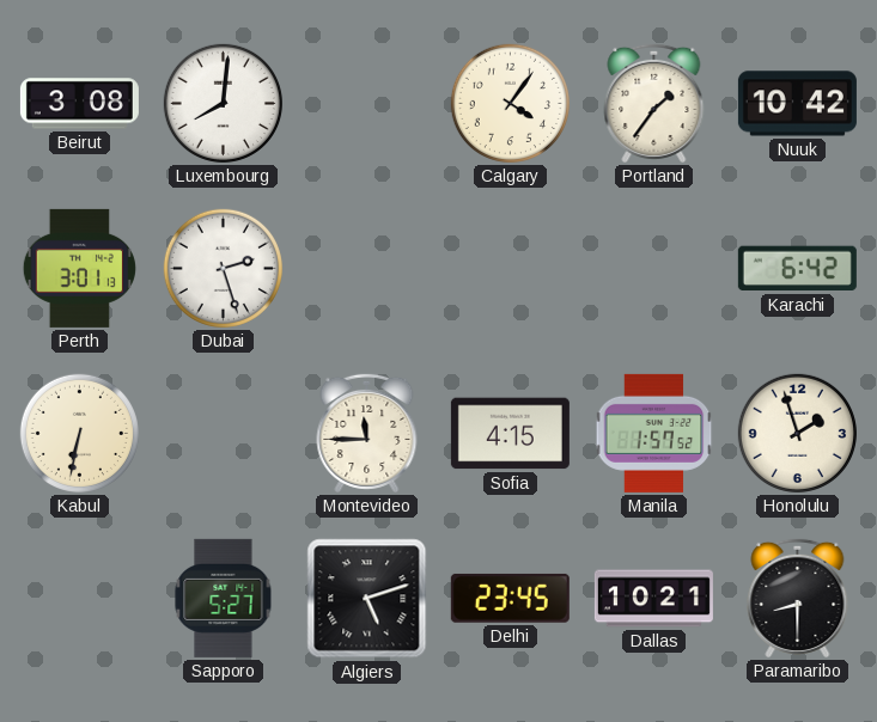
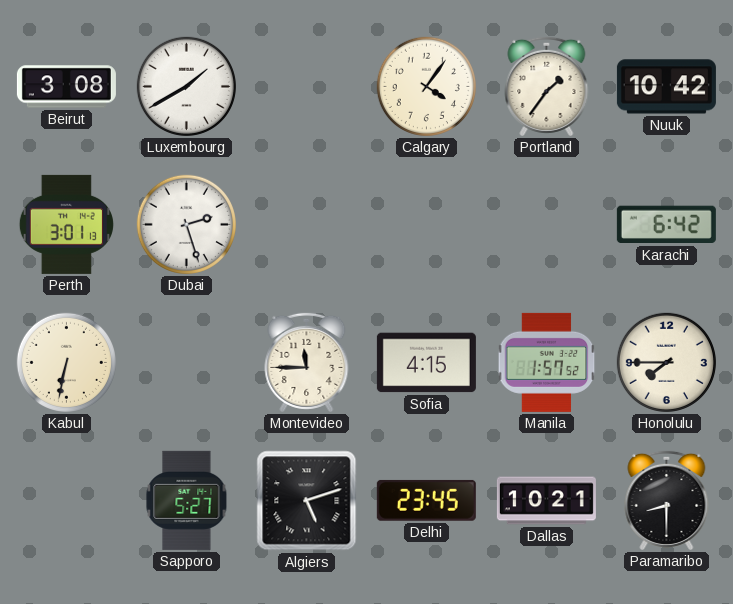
Luxembourg: 8:01 -> 1:40 (186, 86)
Honolulu: 1:57 -> 7:45 (666, 362)
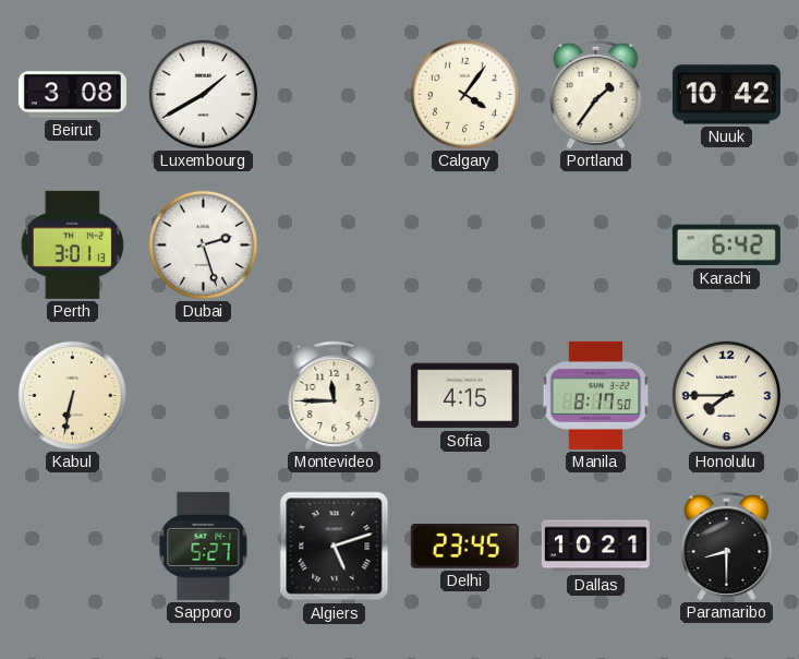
Manila: 1:57 -> 8:17 (596, 395)
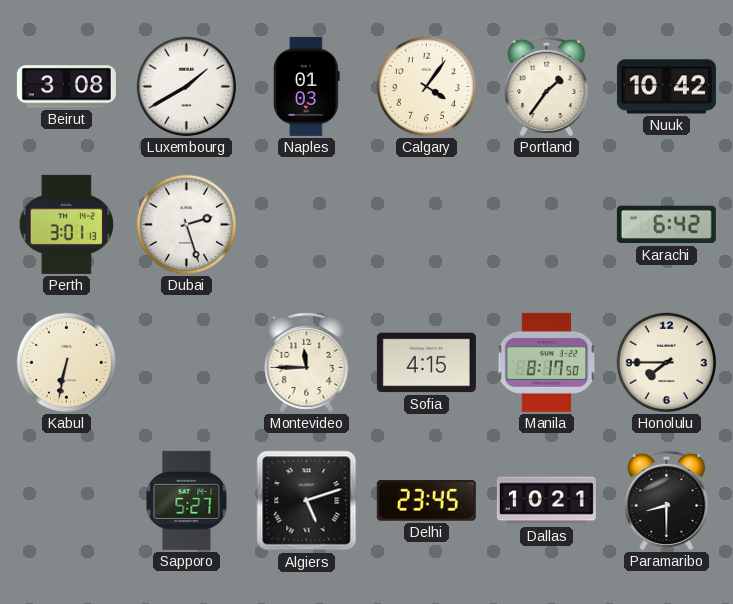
Naples: none -> 01:03 (306, 86)
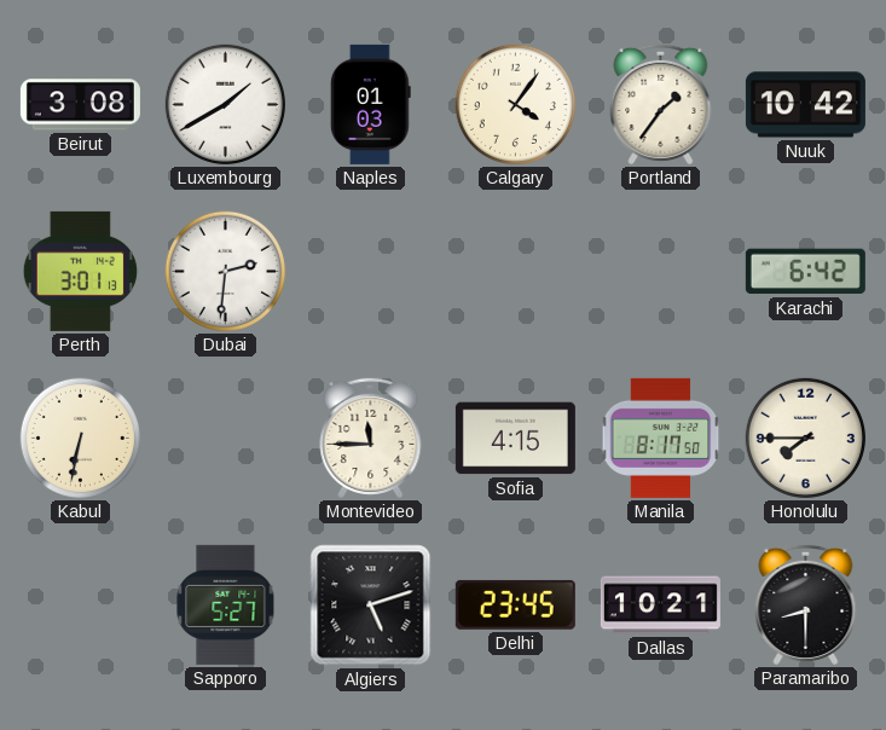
Dubai: 2:27 -> 2:31 (225, 271)
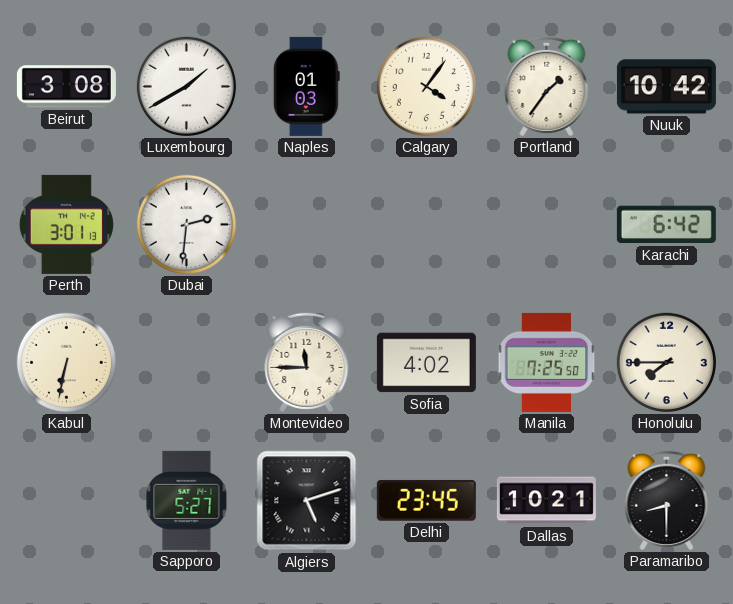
Sofia: 4:15 -> 4:02 (426, 363)
Manila: 8:17 -> 7:25 (547, 362)
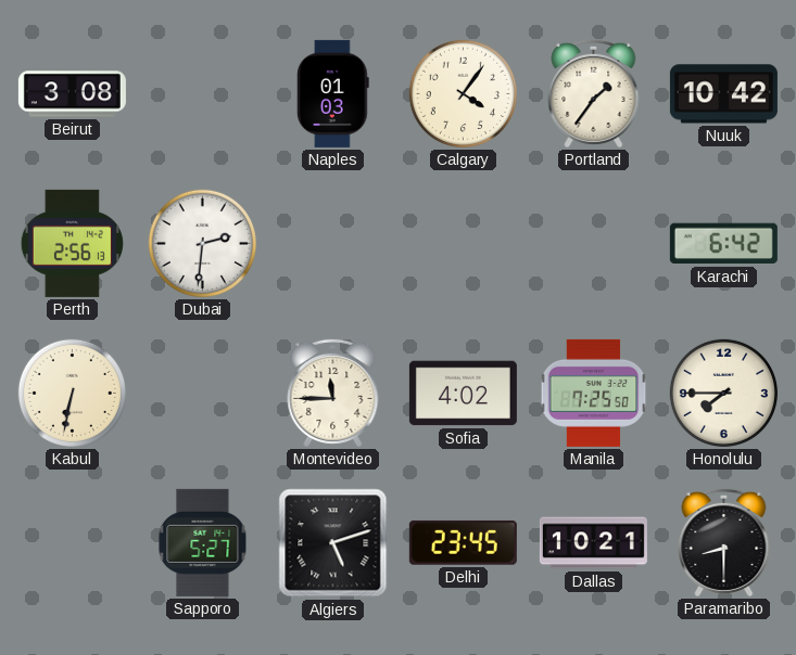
Luxembourg: 1:40 -> none (186, 86)
Perth: 3:01 -> 2:56 (72, 243)
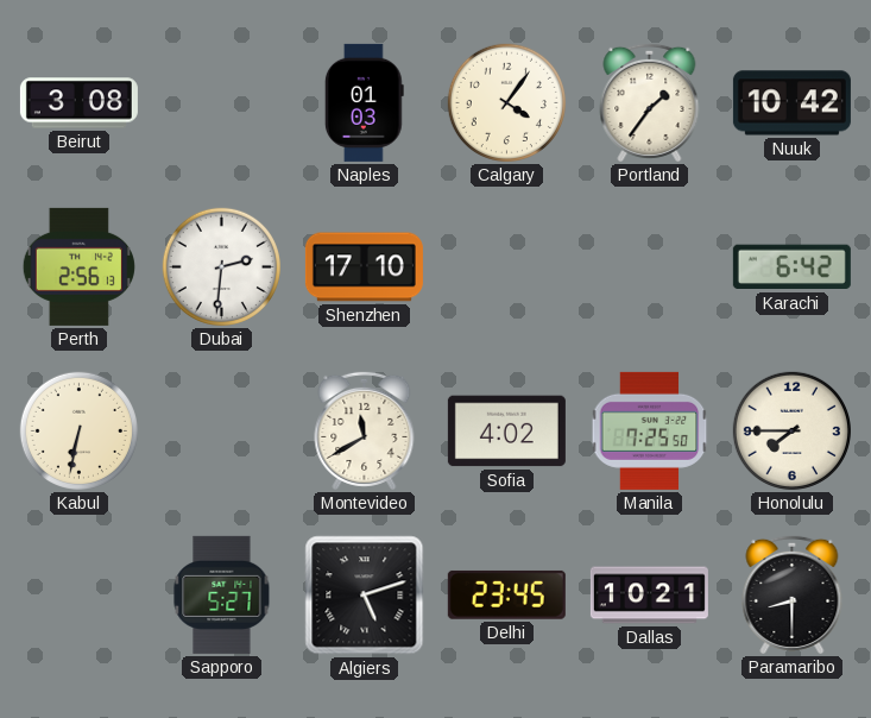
Shenzhen: none -> 17:10 (364, 267)
Montevideo: 11:45 -> 11:40 (365, 430)
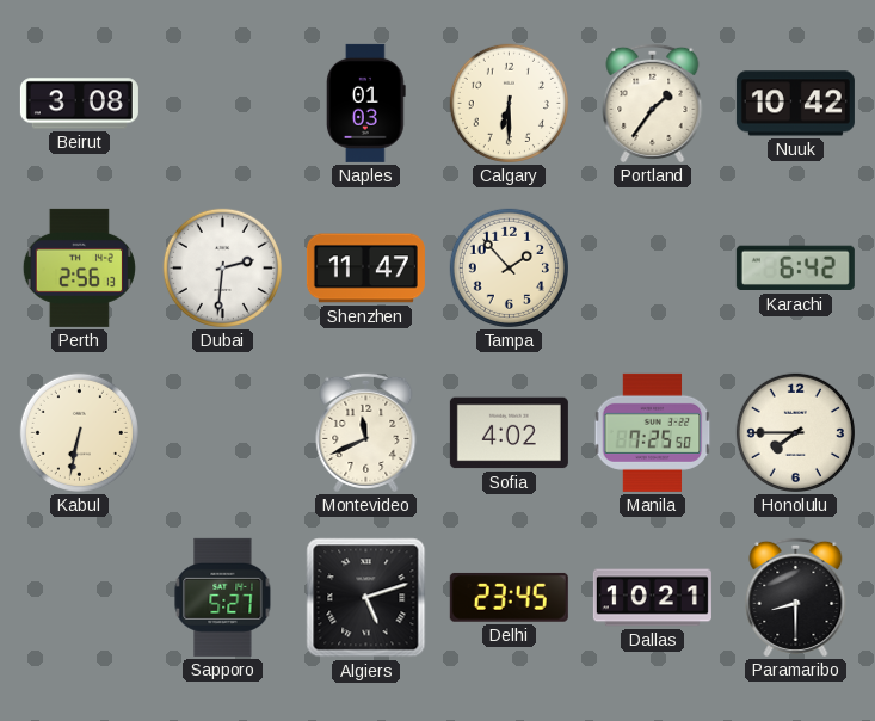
Calgary: 4:06 -> 6:30 (509, 103)
Shenzhen: 17:10 -> 11:47 (365, 269)
Tampa: none -> 1:53 (509, 267)
Montevideo: 11:40 -> 11:41 (366, 432)
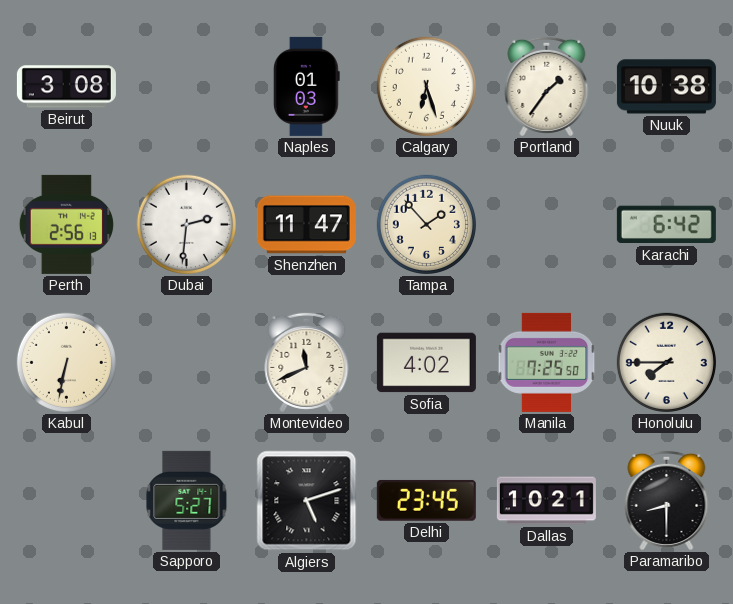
Calgary: 6:30 -> 6:27 (426, 86)
Nuuk: 10:42 -> 10:38 (666, 87)
